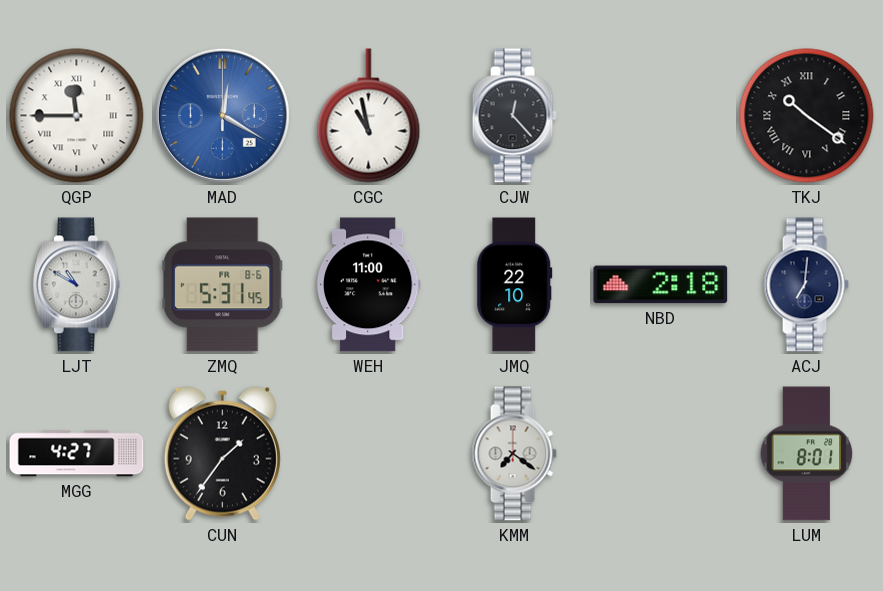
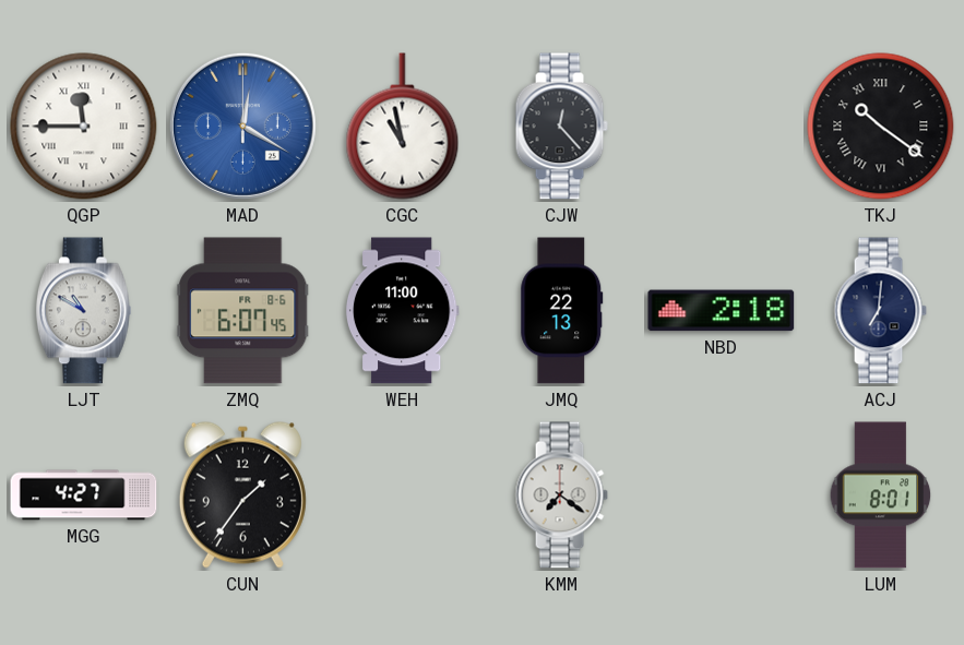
ZMQ: 5:31 -> 6:07 (242, 311)
JMQ: 22:10 -> 22:13 (562, 311)
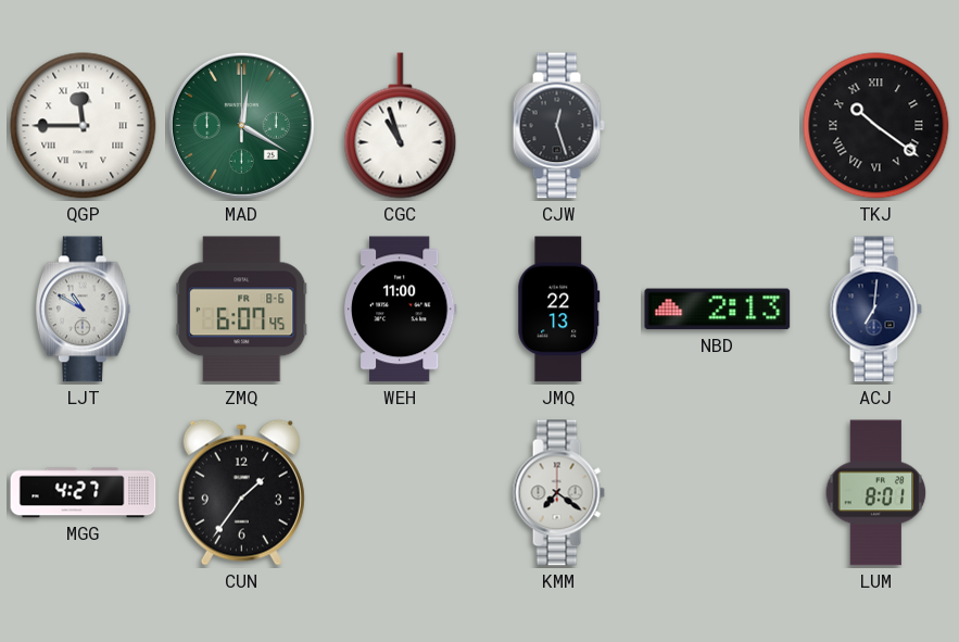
MAD dial: blue -> green (241, 125)
CGC: 10:58 -> 10:57 (401, 126)
CJW: 12:23 -> 12:27 (558, 126)
NBD: 2:18 -> 2:13 (718, 310)
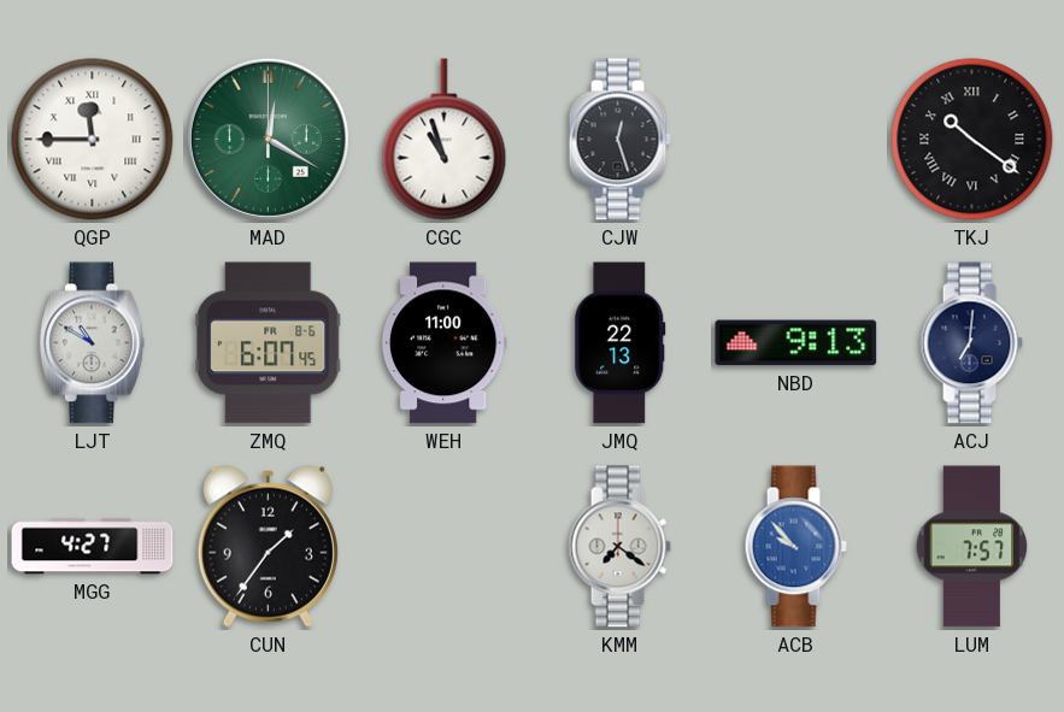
NBD: 2:13 -> 9:13 (796, 343)
ACB: none -> 9:53 (795, 547)
LUM: 8:01 -> 7:57 (972, 547)
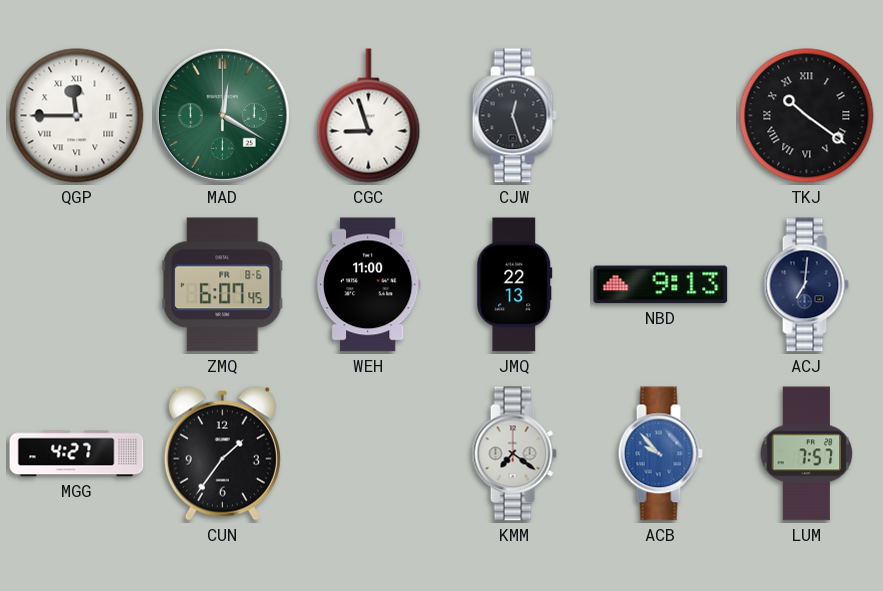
CGC: 10:57 -> 8:57 (369, 116)
LJT: 10:50 -> none (92, 343)
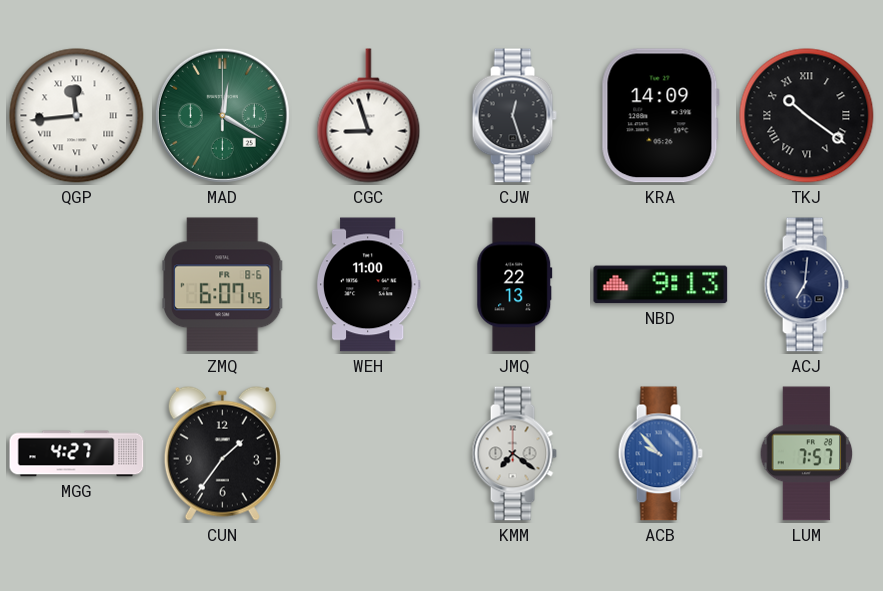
QGP: 11:45 -> 11:44 (77, 116)
KRA: none -> 14:09 (660, 116)
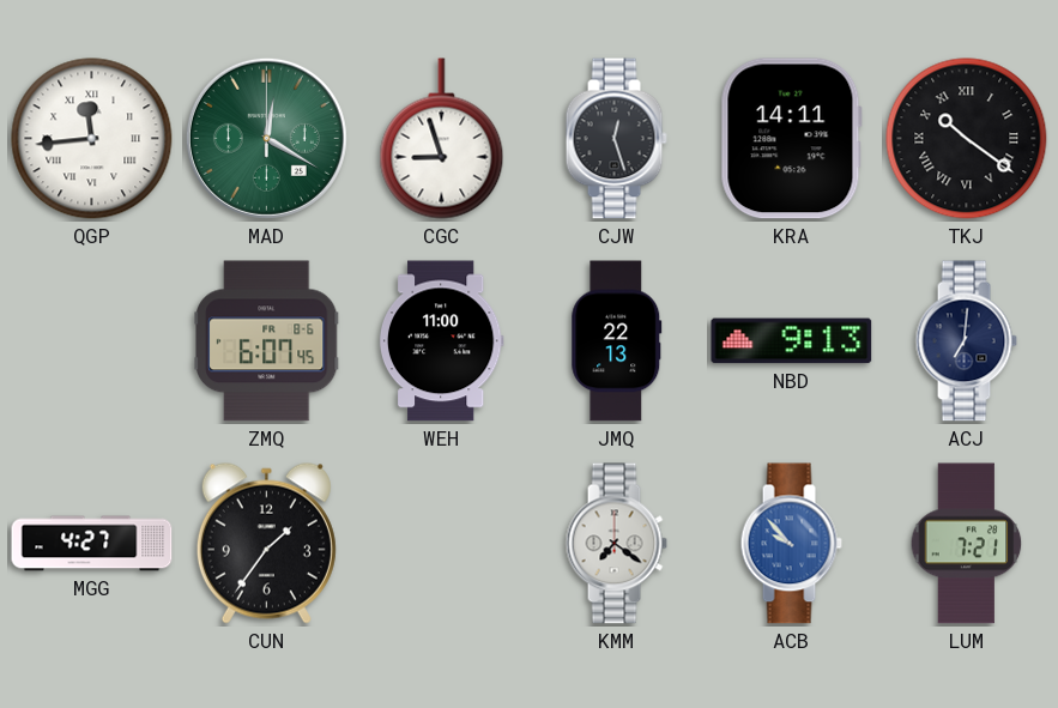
KRA: 14:09 -> 14:11 (791, 139)
LUM: 7:57 -> 7:21 (967, 544)
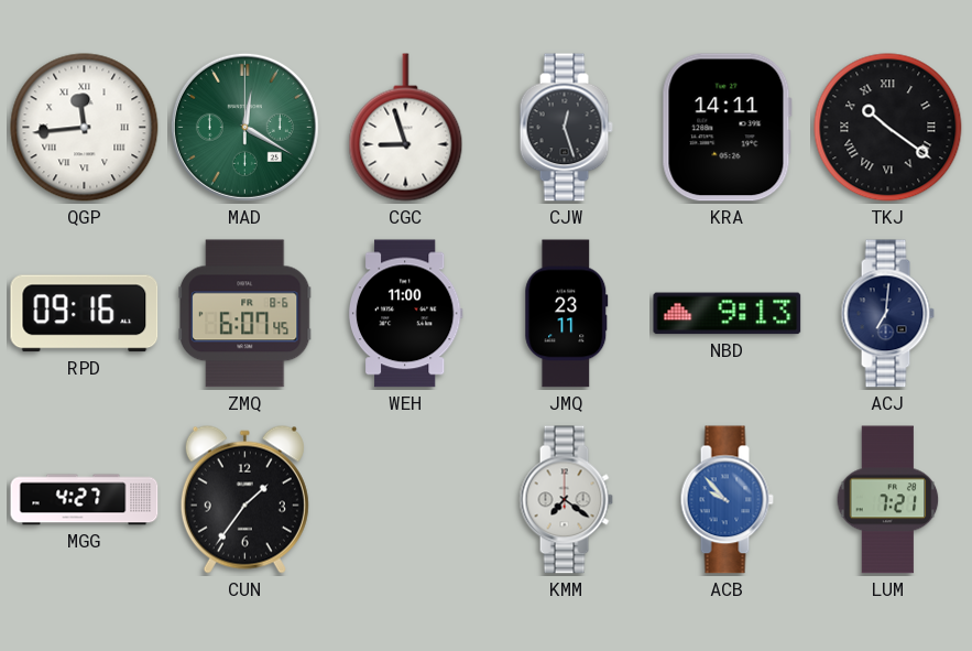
RPD: none -> 09:16 (85, 314)
JMQ: 22:13 -> 23:11 (567, 314)
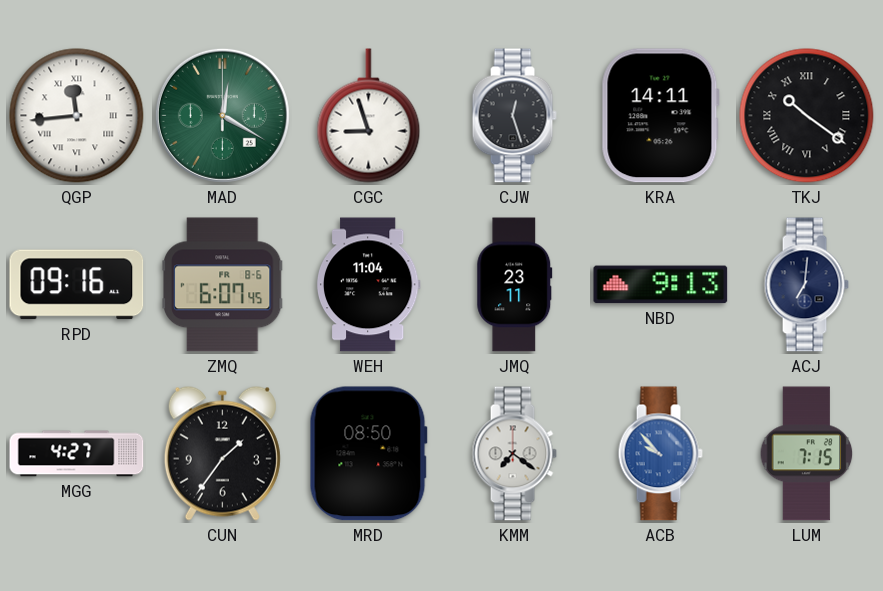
WEH: 11:00 -> 11:04 (368, 285)
MRD: none -> 08:50 (368, 454)
LUM: 7:21 -> 7:15 (807, 454)
